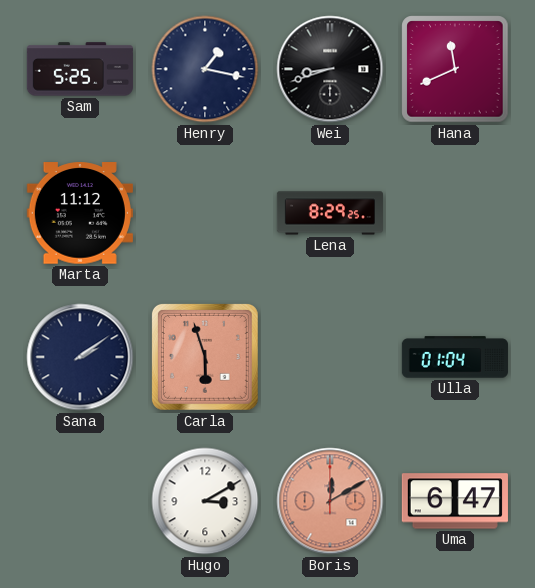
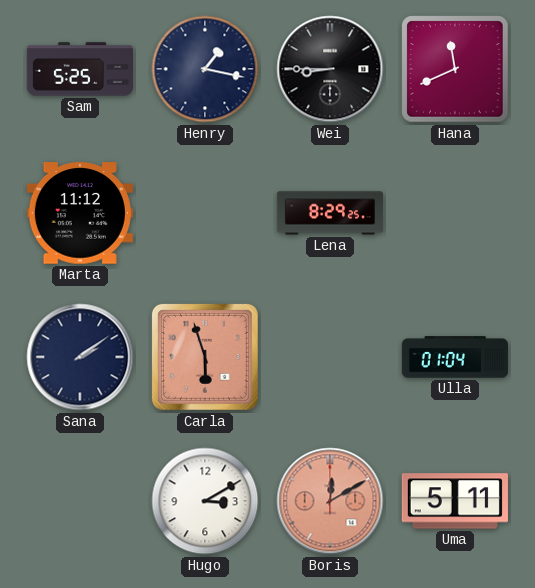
Wei: 8:42 -> 8:45 (330, 69)
Uma: 6:47 -> 5:11 (455, 501)
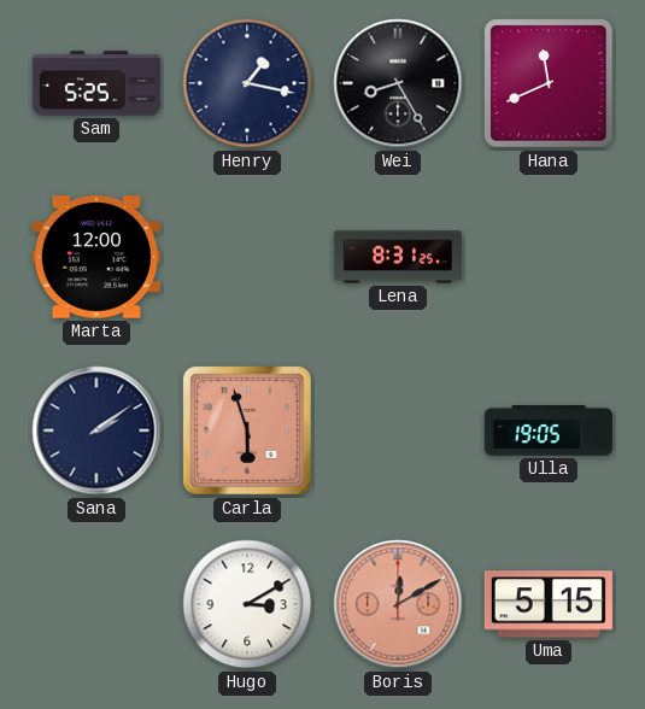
Wei: 8:45 -> 8:25 (398, 83)
Marta: 11:12 -> 12:00 (96, 257)
Lena: 8:29 -> 8:31 (398, 257)
Ulla: 01:04 -> 19:05 (549, 430)
Uma: 5:11 -> 5:15 (549, 604)
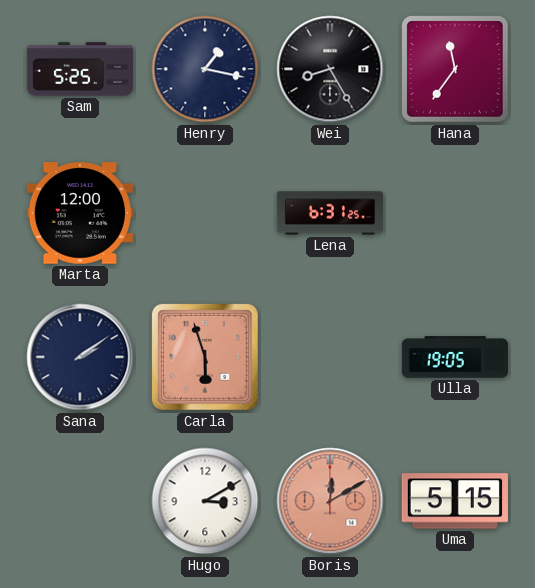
Hana: 11:41 -> 11:36 (455, 69)
Lena: 8:31 -> 6:31 (330, 213)
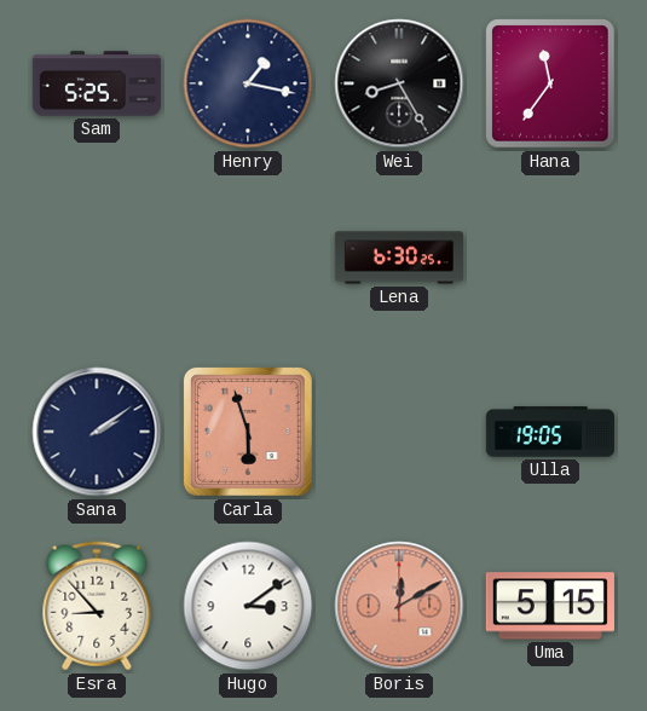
Marta: 12:00 -> none (80, 213)
Lena: 6:31 -> 6:30 (399, 258)
Esra: none -> 8:53 (97, 606)
Hugo: 3:10 -> 3:09 (248, 606)
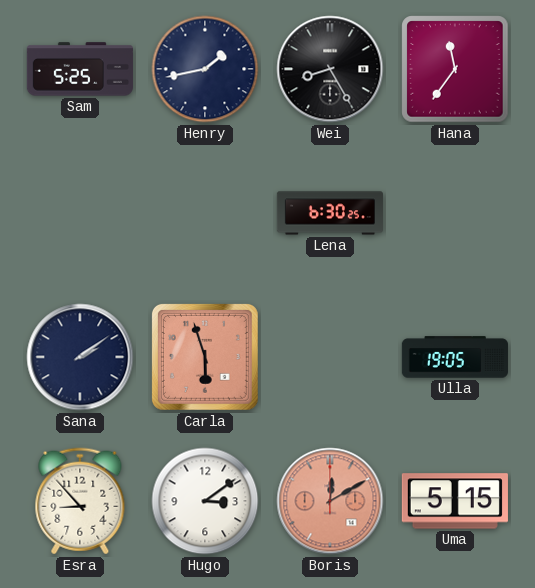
Henry: 1:17 -> 1:43 (205, 69)
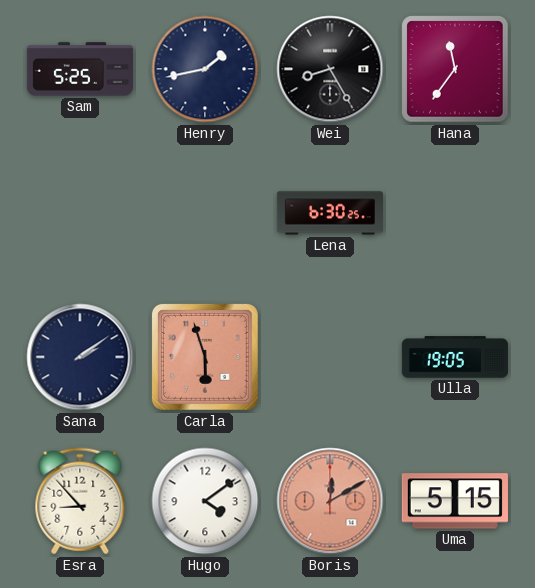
Hugo: 3:09 -> 4:09 (205, 501)
